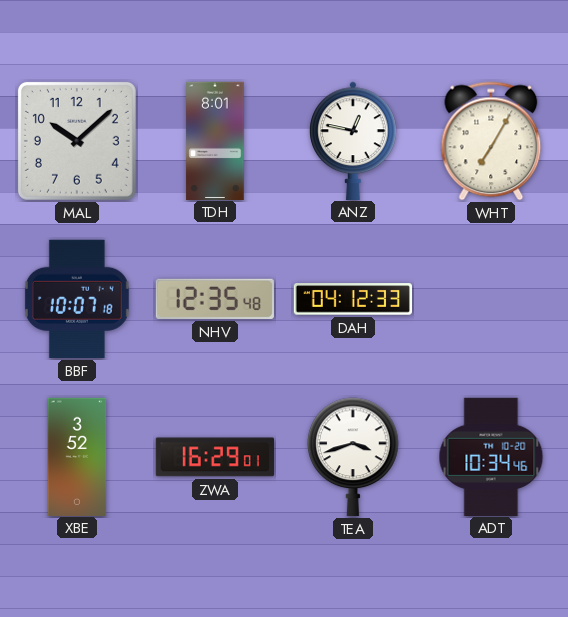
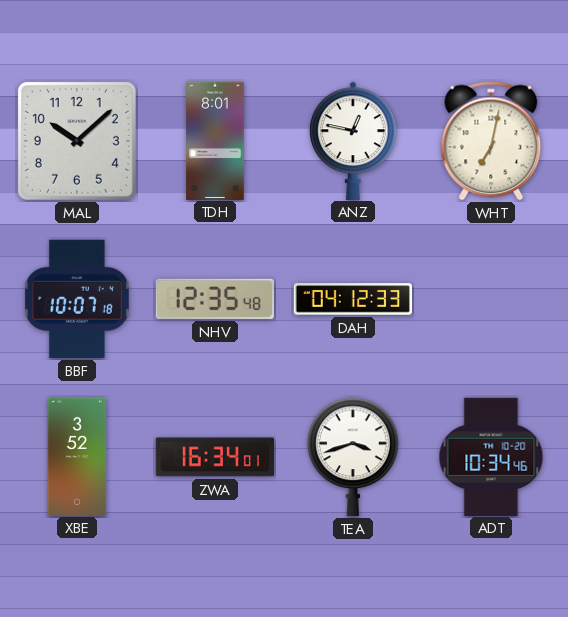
WHT: 7:05 -> 7:02 (491, 141)
ZWA: 16:29 -> 16:34 (215, 457)
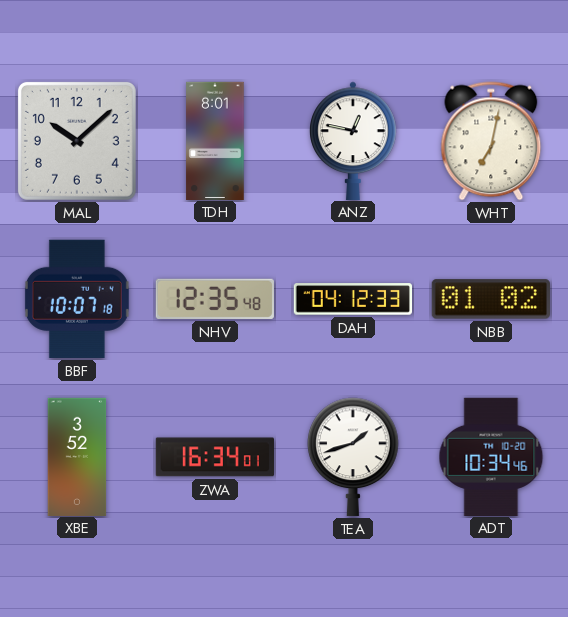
NBB: none -> 01:02 (491, 299)
TEA: 3:42 -> 1:42 (353, 457)
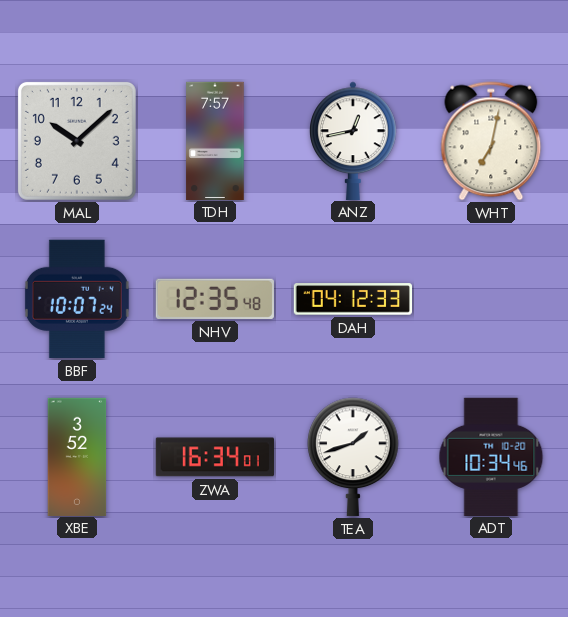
TDH: 8:01 -> 7:57 (215, 140)
ANZ: 12:47 -> 12:43 (353, 140)
BBF: 10:07:18 -> 10:07:24 (77, 299)
NBB: 01:02 -> none (491, 299)
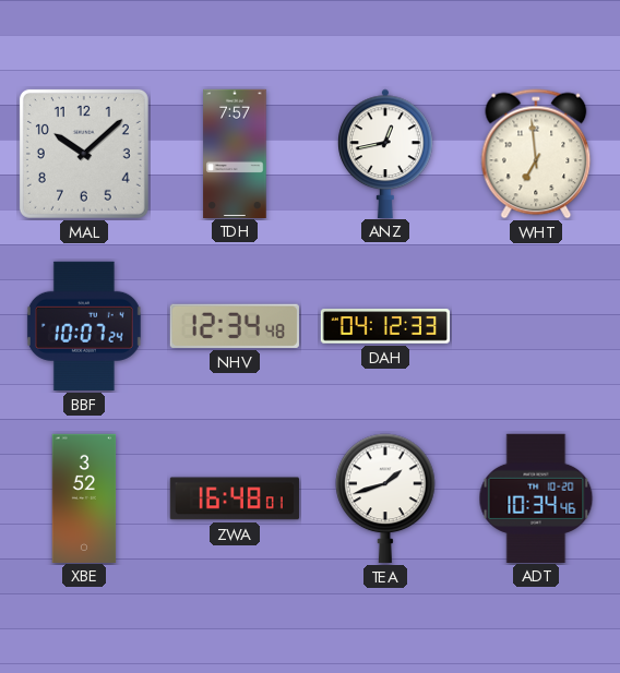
WHT: 7:02 -> 6:59 (536, 154)
NHV: 12:35 -> 12:34 (235, 326)
ZWA: 16:34 -> 16:48 (235, 498)
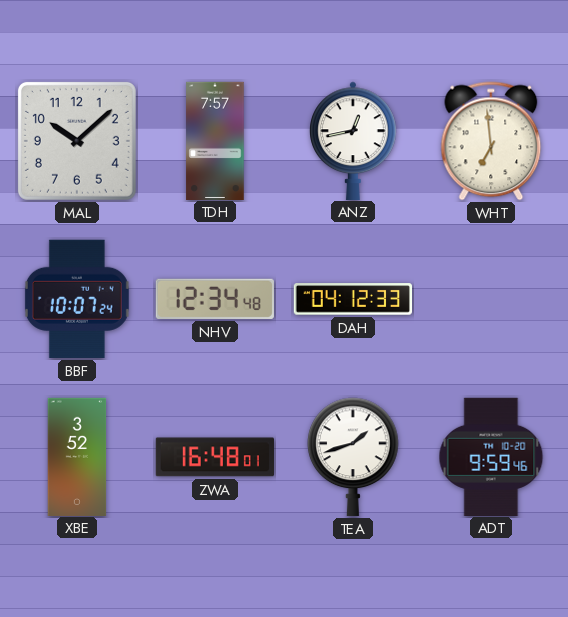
ADT: 10:34 -> 9:59 (491, 456)
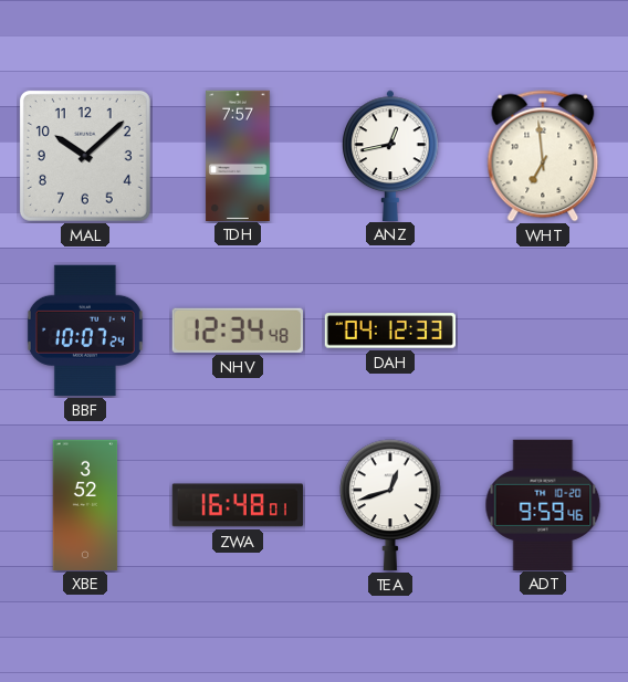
TEA: 1:42 -> 12:42 (390, 505)
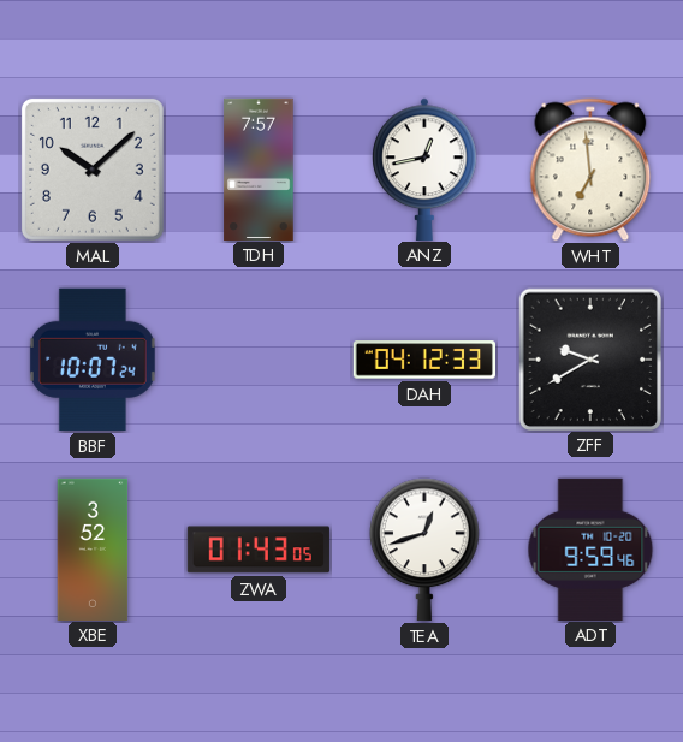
NHV: 12:34 -> none (238, 330)
ZFF: none -> 9:40 (589, 358)
ZWA: 16:48 -> 01:43 (259, 550)
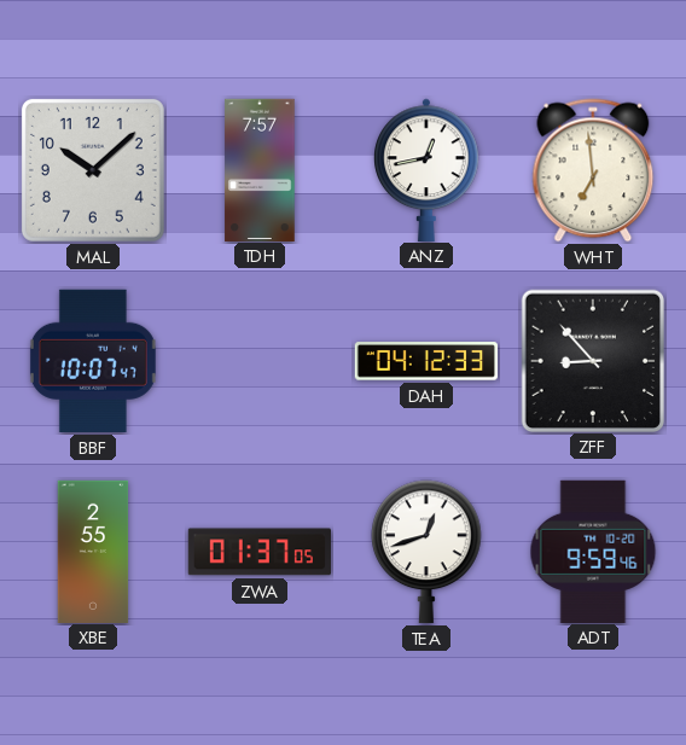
BBF: 10:07:24 -> 10:07:47 (93, 361)
ZFF: 9:40 -> 8:53 (592, 360)
XBE: 3:52 -> 2:55 (93, 551)
ZWA: 01:43 -> 01:37 (260, 552)
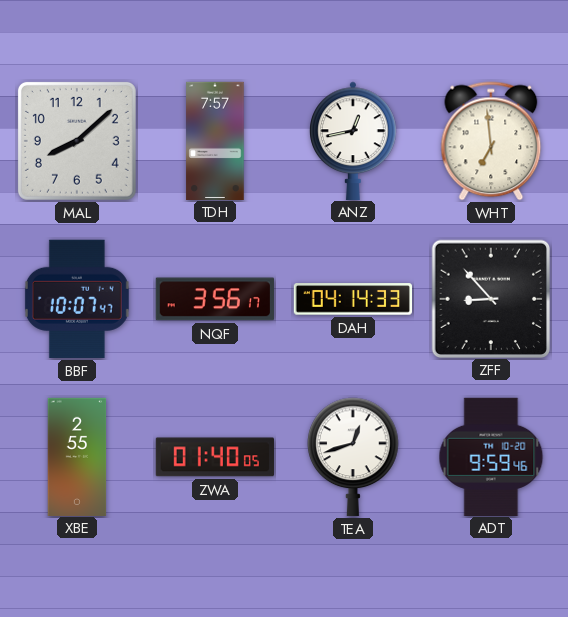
MAL: 10:08 -> 8:08 (77, 141)
NQF: none -> 3:56 (215, 299)
DAH: 04:12 -> 04:14 (352, 299)
ZWA: 01:37 -> 01:40 (215, 457)
